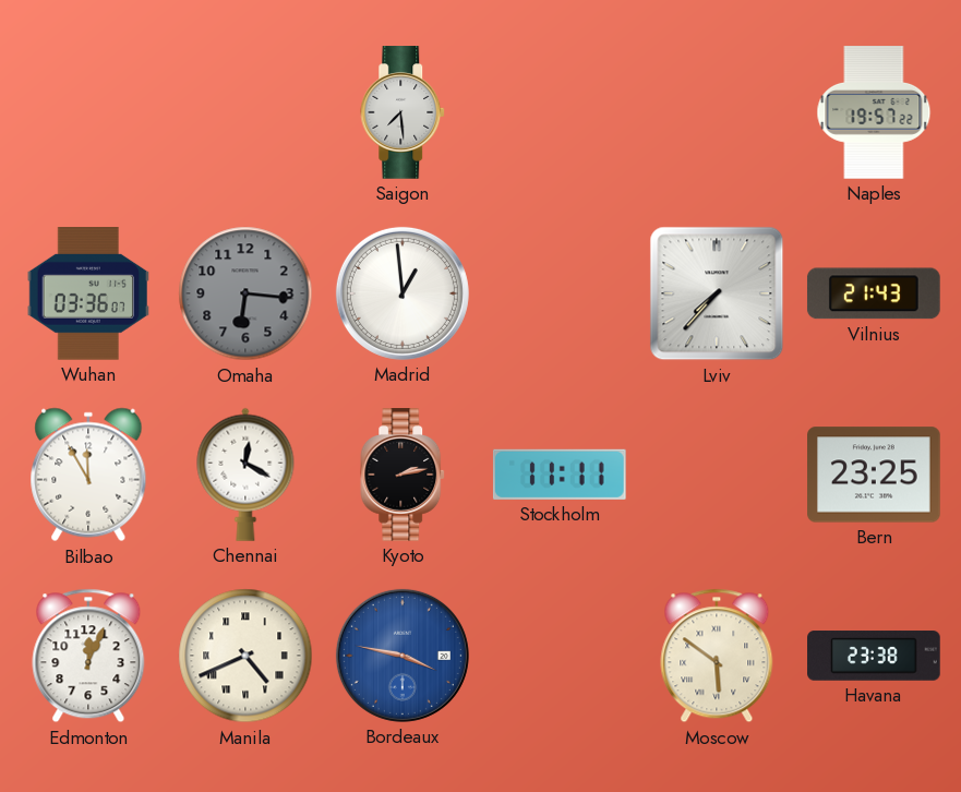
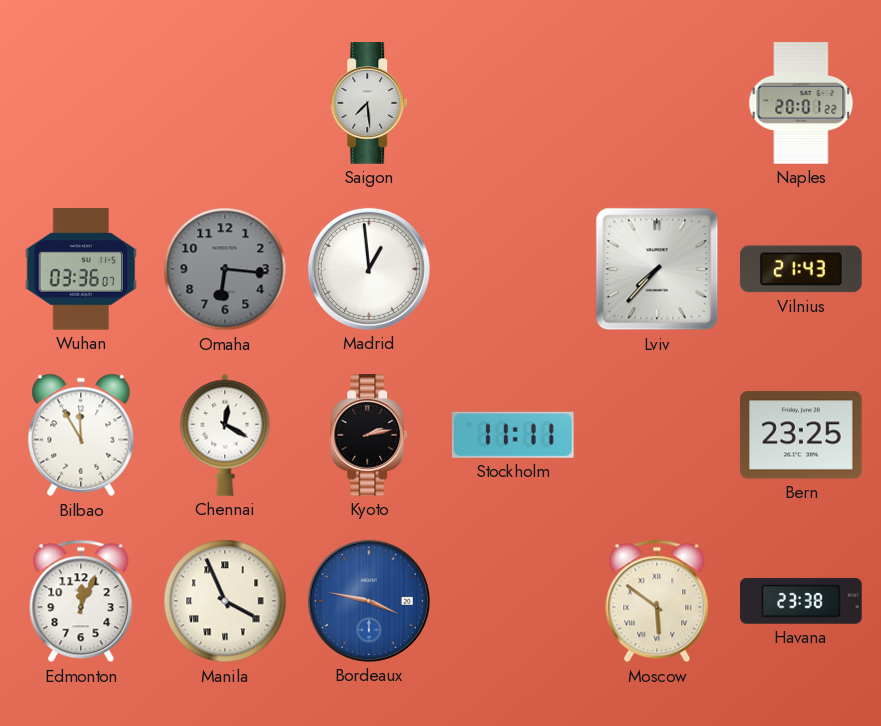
Naples: 19:57 -> 20:01 (801, 103)
Manila: 4:41 -> 3:56 (225, 601)
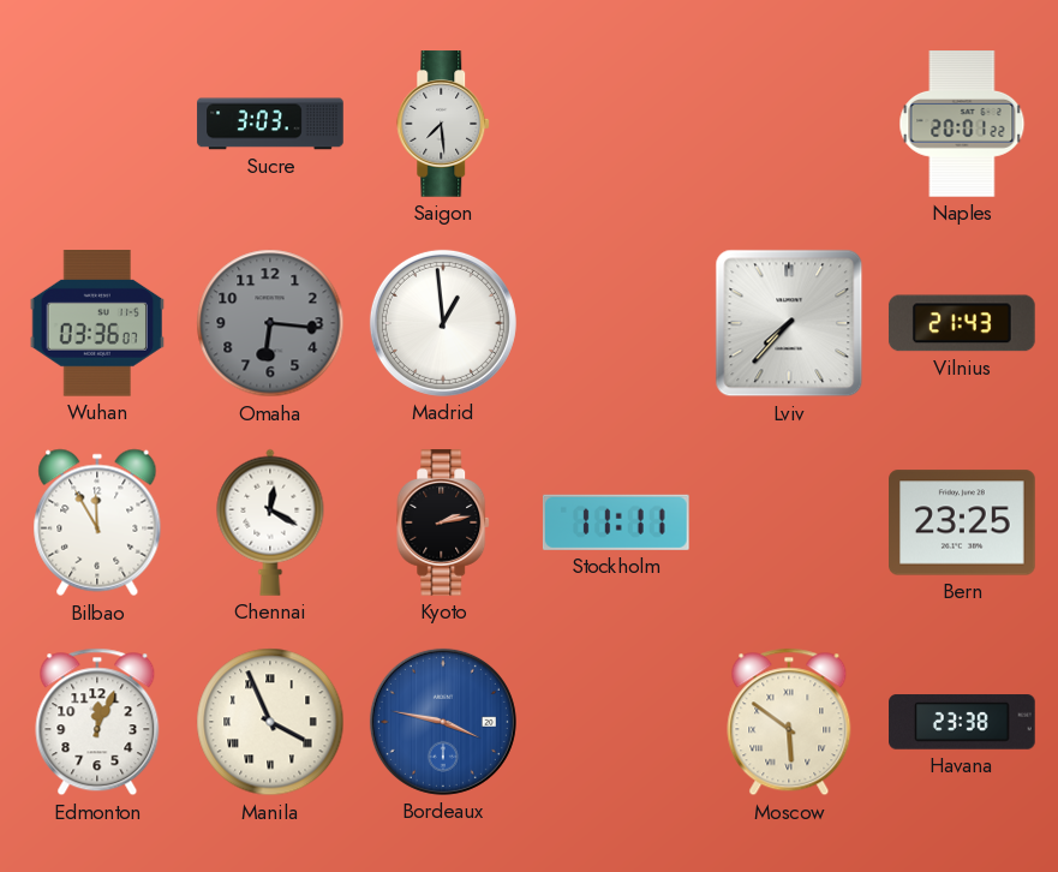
Sucre: none -> 3:03 (270, 124)
